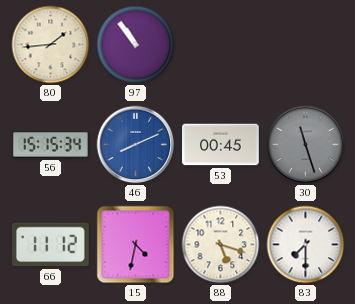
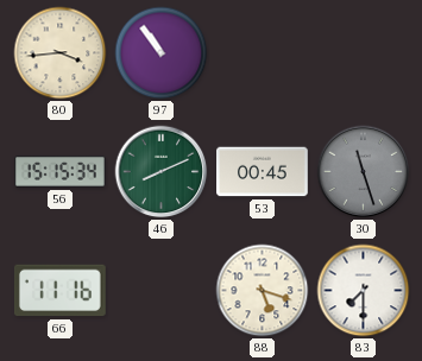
80: 1:44 -> 3:44 (61, 53)
46 dial: blue -> green (162, 172)
66: 11:12 -> 11:16 (59, 291)
15: 4:32 -> none (136, 245)
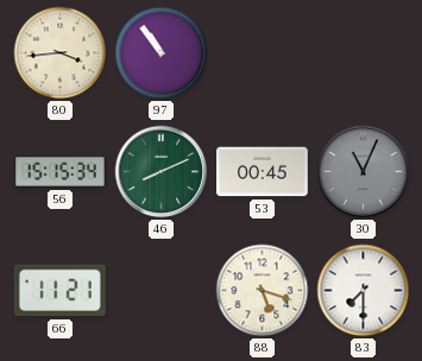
30: 11:27 -> 11:04 (364, 172)
66: 11:16 -> 11:21 (59, 291)
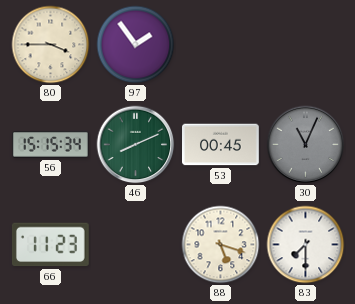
80: 3:44 -> 3:45 (51, 45)
97: 10:54 -> 1:54 (136, 45)
66: 11:21 -> 11:23 (50, 245)
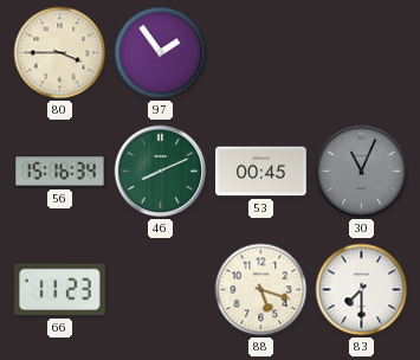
56: 15:15 -> 15:16 (59, 172)
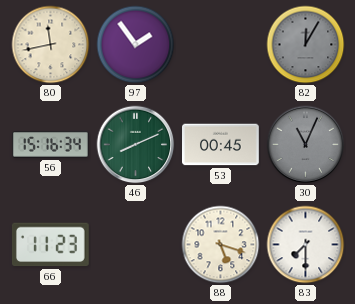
80: 3:45 -> 11:43 (51, 45)
82: none -> 12:05 (306, 45)
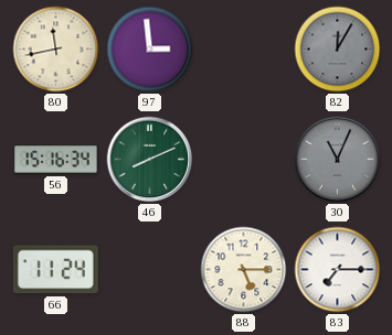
97: 1:54 -> 2:59 (150, 50)
53: 00:45 -> none (221, 145)
66: 11:23 -> 11:24 (55, 270)
88: 5:18 -> 5:15 (244, 270)
83: 7:30 -> 7:15 (338, 270)
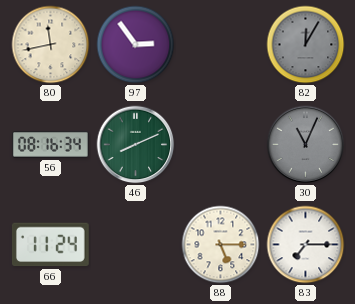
97: 2:59 -> 2:54 (136, 45)
56: 15:16 -> 08:16 (50, 145)
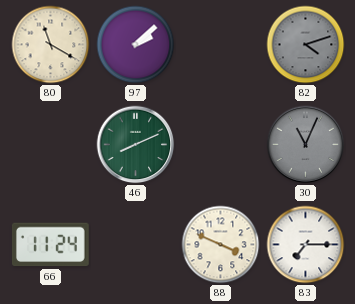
80: 11:43 -> 11:20 (51, 45)
97: 2:54 -> 2:08 (136, 45)
82: 12:05 -> 4:12 (306, 45)
56: 08:16 -> none (50, 145)
88: 5:15 -> 3:49 (221, 245)
